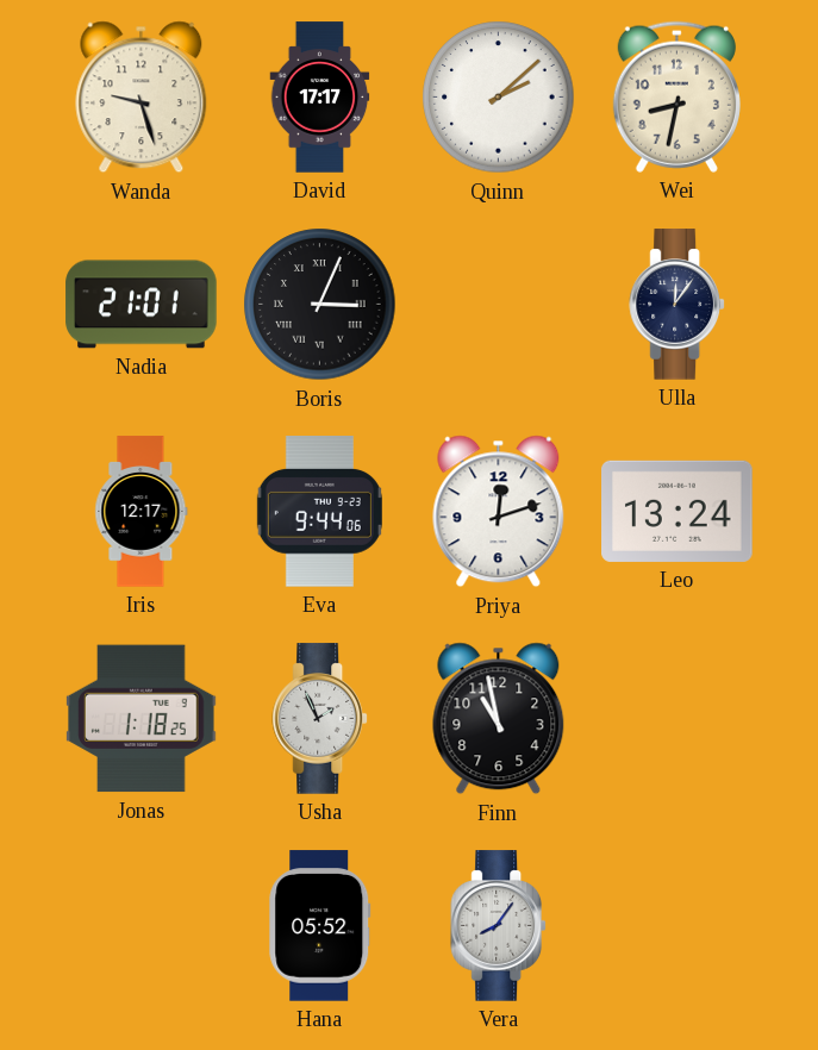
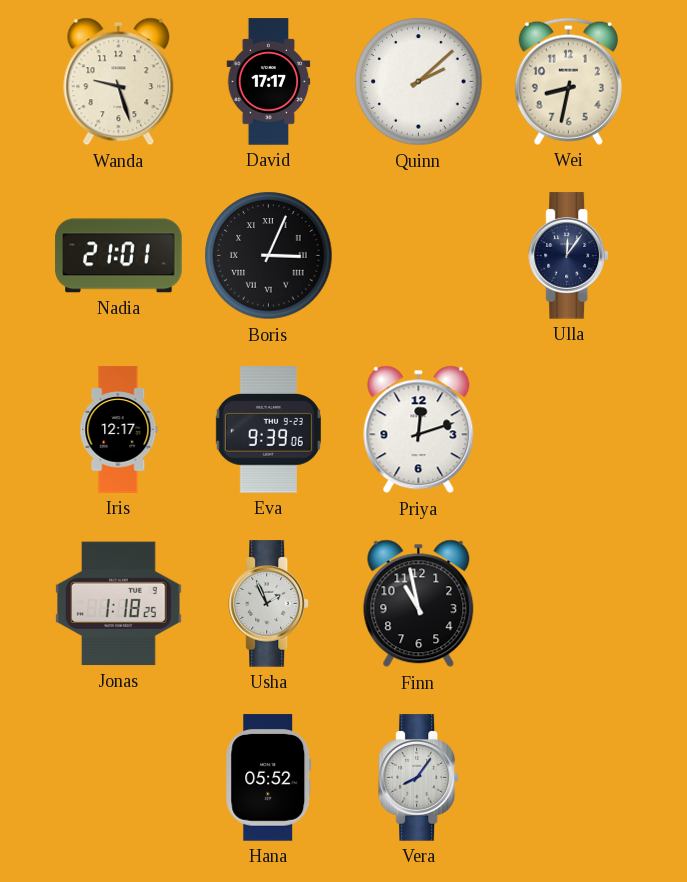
Eva: 9:44 -> 9:39 (268, 430)
Leo: 13:24 -> none (677, 511)
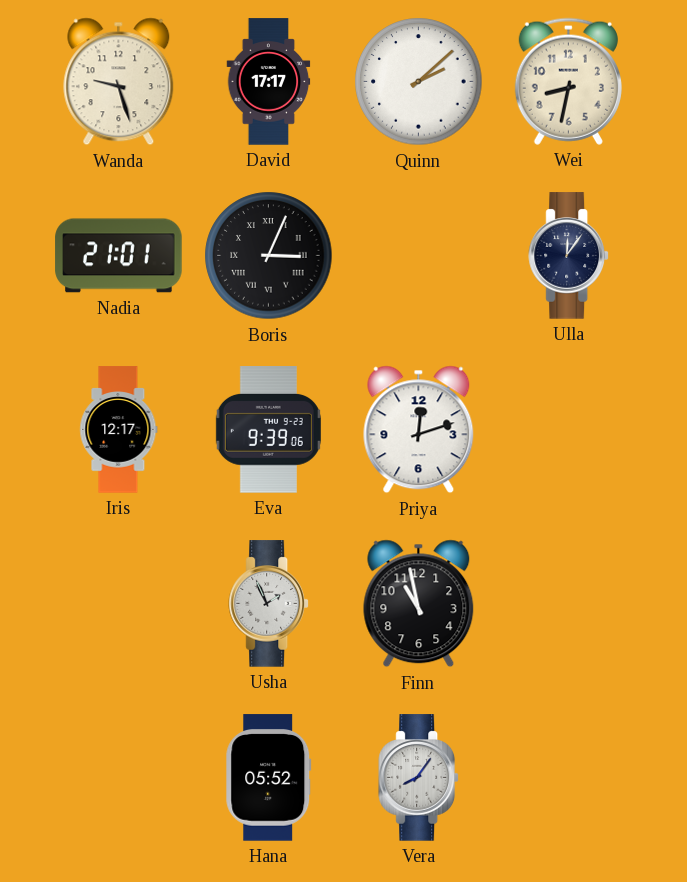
Jonas: 1:18 -> none (119, 604)
